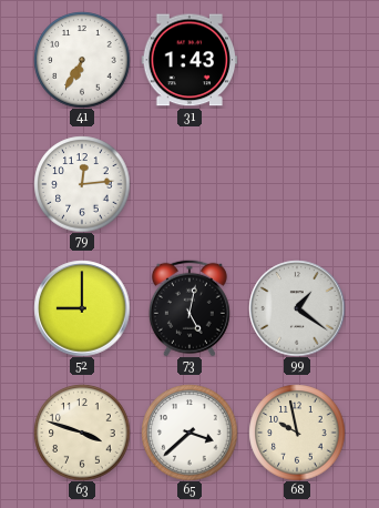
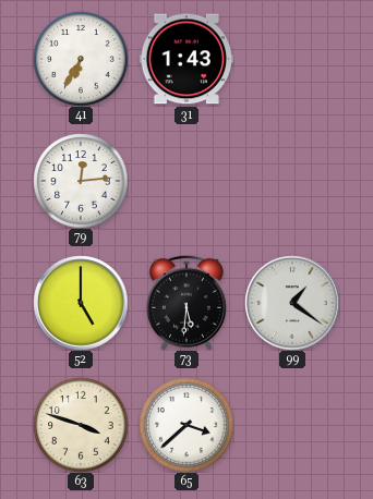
52: 9:00 -> 5:00 (81, 303)
73: 5:02 -> 5:31 (186, 303)
68: 9:58 -> none (297, 433)
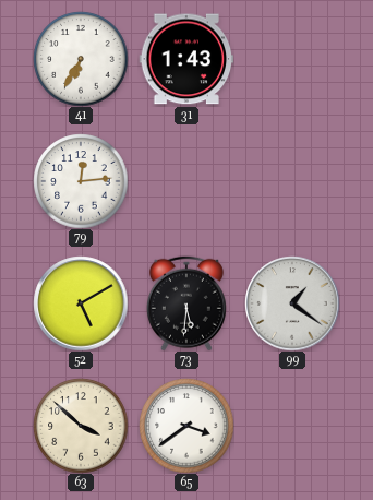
52: 5:00 -> 5:10 (81, 303)
63: 3:48 -> 3:52 (81, 426)
65: 3:38 -> 3:39 (186, 426)
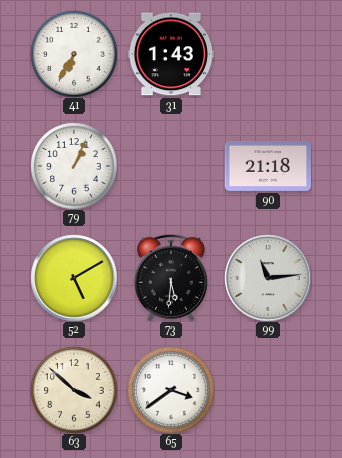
79: 12:14 -> 1:04 (74, 166)
90: none -> 21:18 (268, 166)
99: 1:21 -> 11:14 (268, 278)
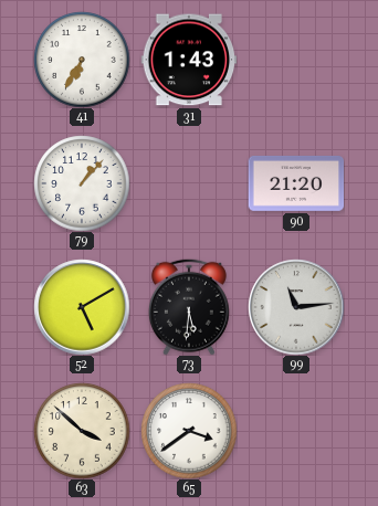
79: 1:04 -> 1:07 (82, 183)
90: 21:18 -> 21:20 (296, 183)
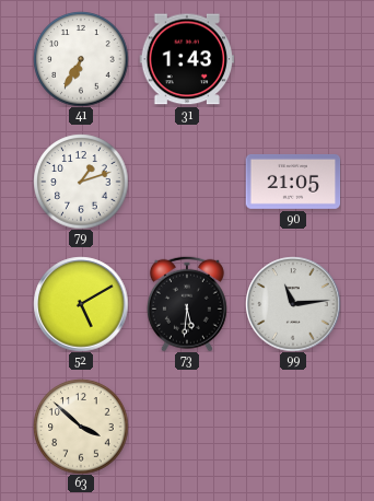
79: 1:07 -> 1:12 (81, 182)
90: 21:20 -> 21:05 (293, 182)
65: 3:39 -> none (189, 431)
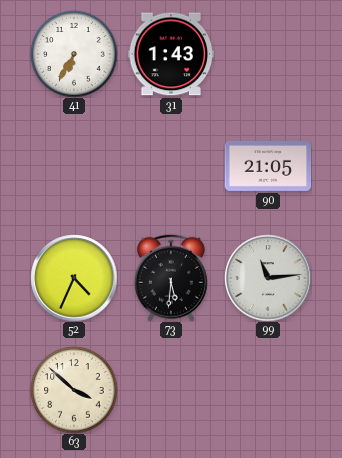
79: 1:12 -> none (81, 182)
52: 5:10 -> 4:34 (74, 278)
